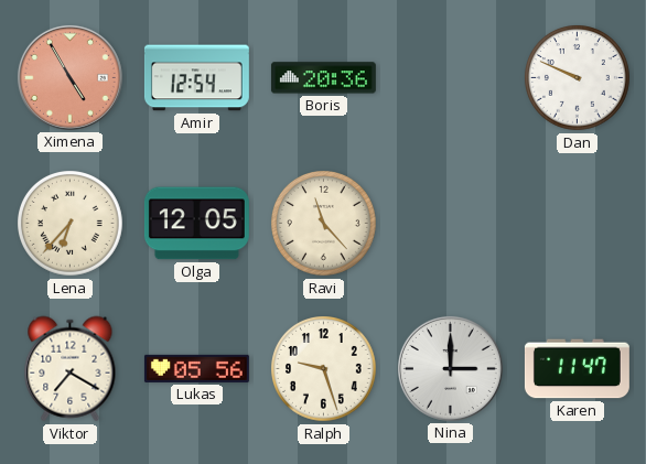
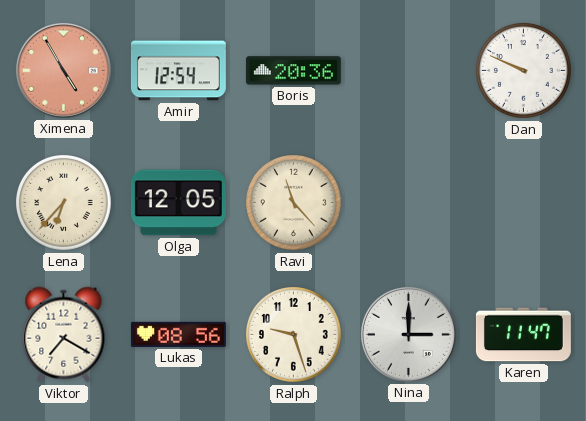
Lukas: 05:56 -> 08:56 (178, 334)
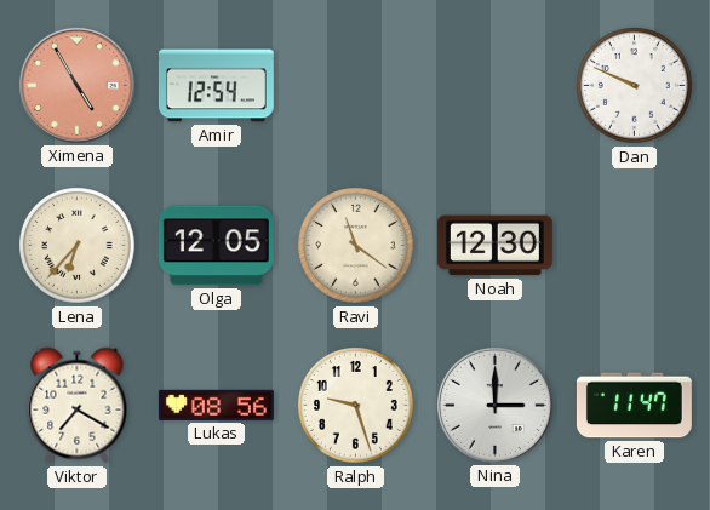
Boris: 20:36 -> none (293, 71)
Ravi: 11:23 -> 11:21 (356, 246)
Noah: none -> 12:30 (494, 246)
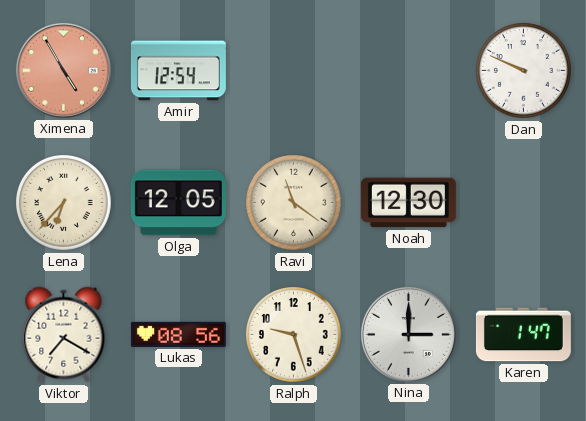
Karen: 11:47 -> 1:47 (523, 335)
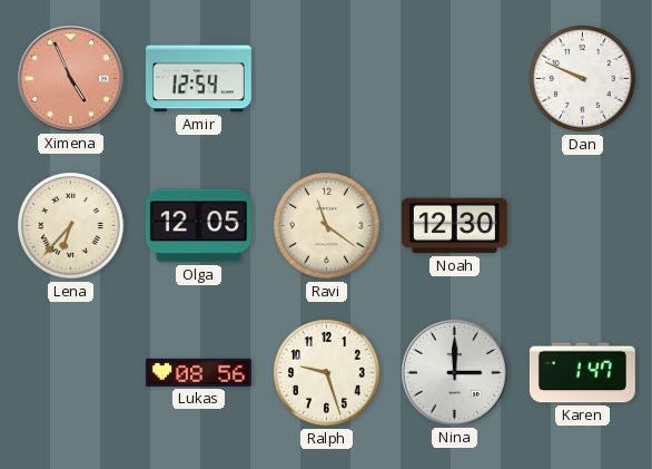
Ximena: 4:55 -> 4:56 (70, 78)
Viktor: 7:20 -> none (64, 335)
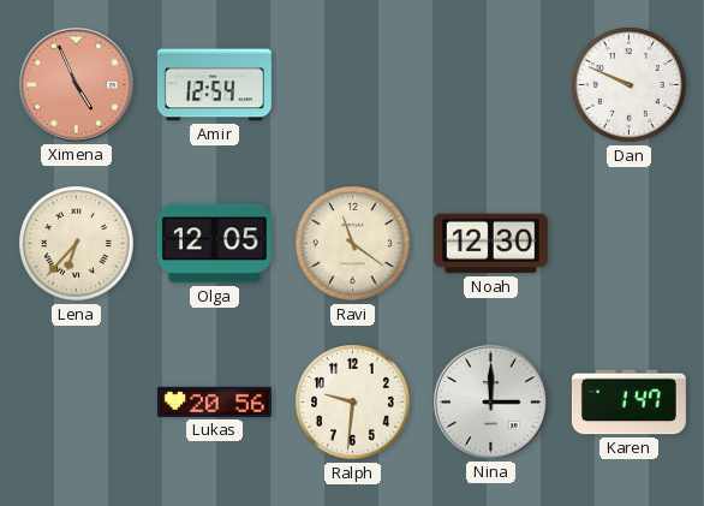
Lukas: 08:56 -> 20:56 (214, 401)
Ralph: 9:27 -> 9:31 (353, 403)
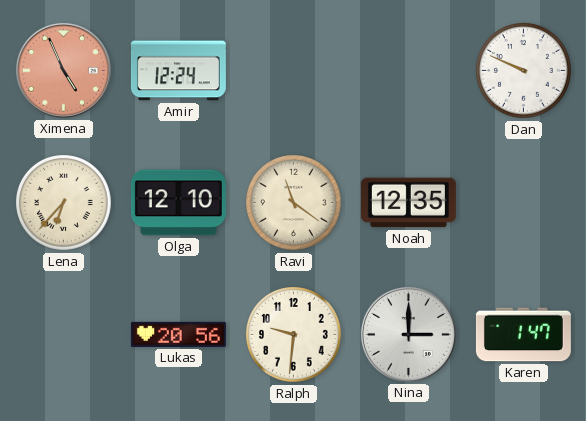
Amir: 12:54 -> 12:24 (178, 71)
Olga: 12:05 -> 12:10 (178, 203)
Noah: 12:30 -> 12:35 (408, 203)
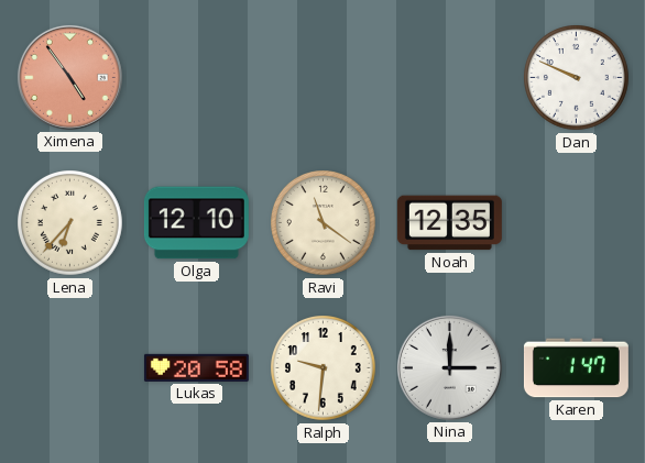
Ximena: 4:56 -> 4:54 (69, 77)
Amir: 12:24 -> none (178, 71)
Lukas: 20:56 -> 20:58 (196, 367)
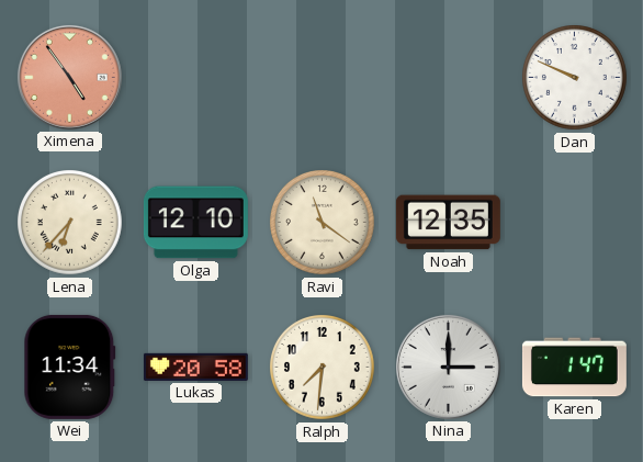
Wei: none -> 11:34 (70, 367)
Ralph: 9:31 -> 7:31 (323, 368)
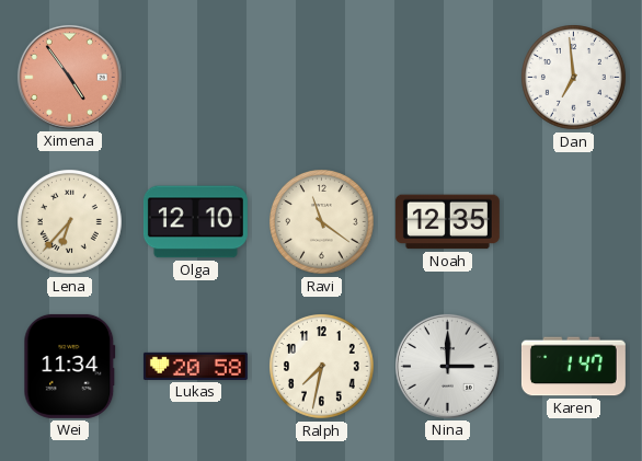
Dan: 9:49 -> 6:59 (574, 78)
Ralph: 7:31 -> 7:32 (322, 367)
